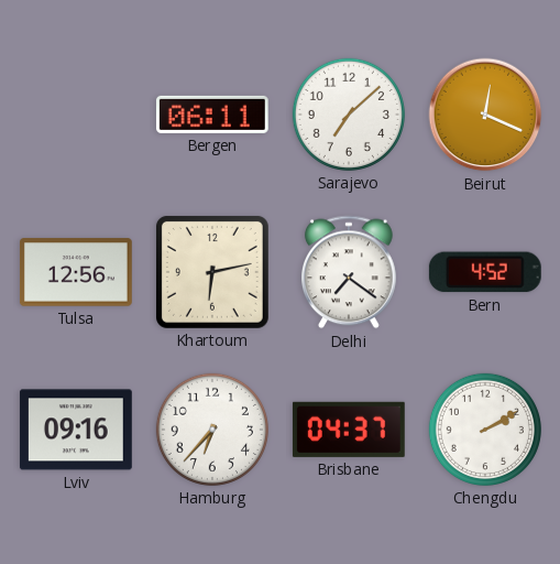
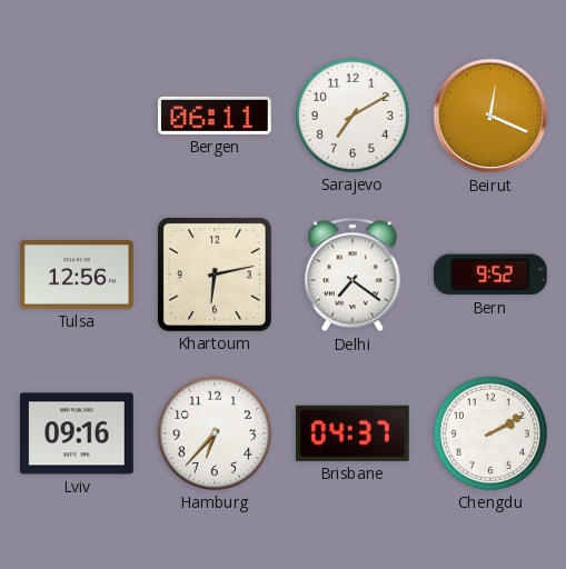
Sarajevo: 7:08 -> 7:10 (352, 116)
Bern: 4:52 -> 9:52 (490, 274)
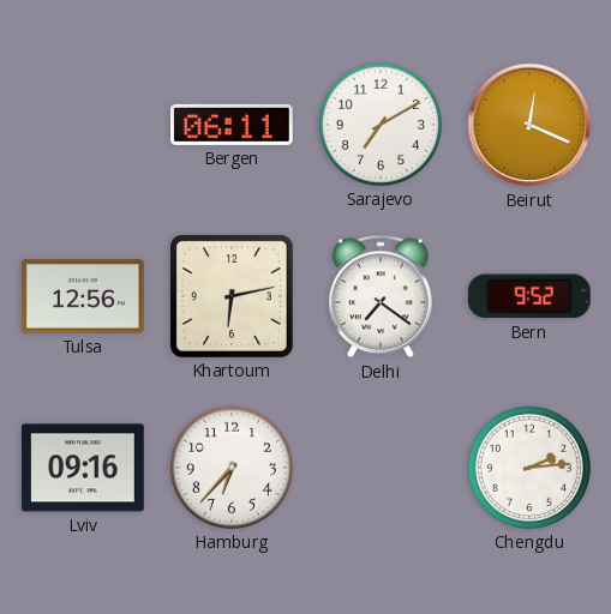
Brisbane: 04:37 -> none (352, 433)
Chengdu: 2:10 -> 2:14 (529, 468)
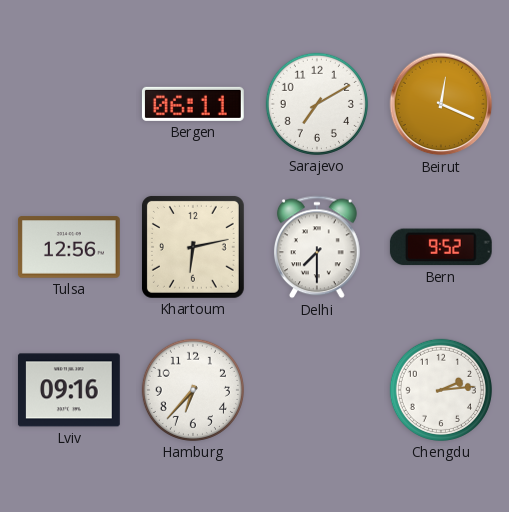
Delhi: 7:21 -> 7:30 (317, 247)
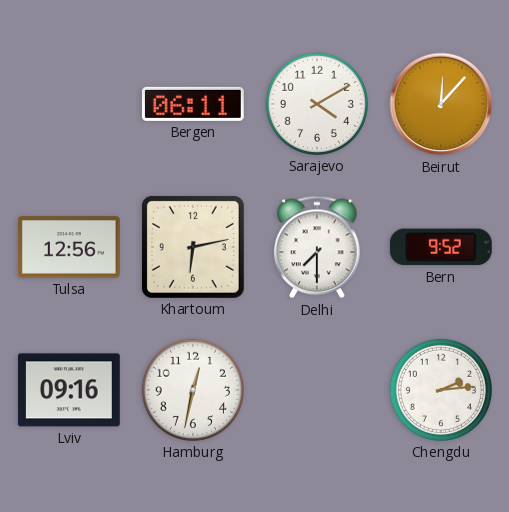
Sarajevo: 7:10 -> 4:10 (317, 104)
Beirut: 12:19 -> 12:07 (441, 104)
Hamburg: 6:37 -> 12:32 (193, 390)
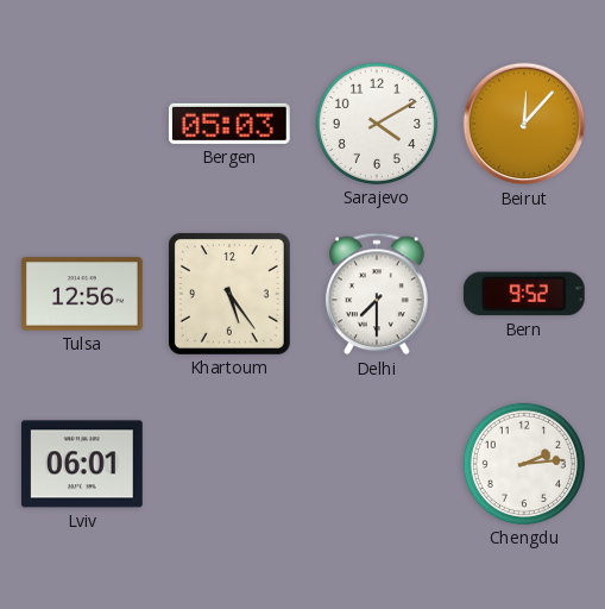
Bergen: 06:11 -> 05:03 (229, 124)
Khartoum: 6:13 -> 5:24 (229, 294)
Lviv: 09:16 -> 06:01 (82, 464)
Hamburg: 12:32 -> none (193, 390)
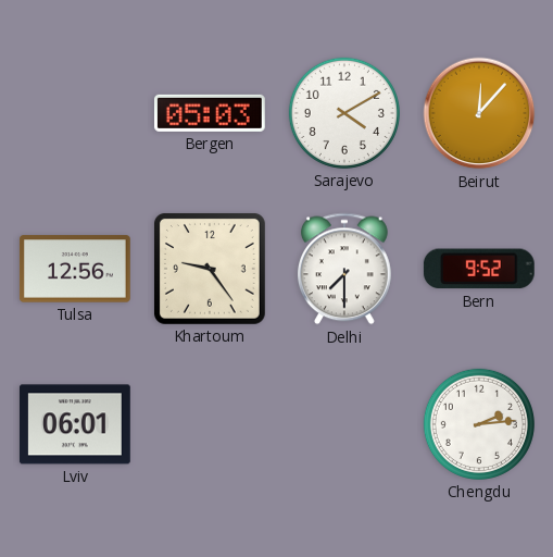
Khartoum: 5:24 -> 9:24 (210, 269)
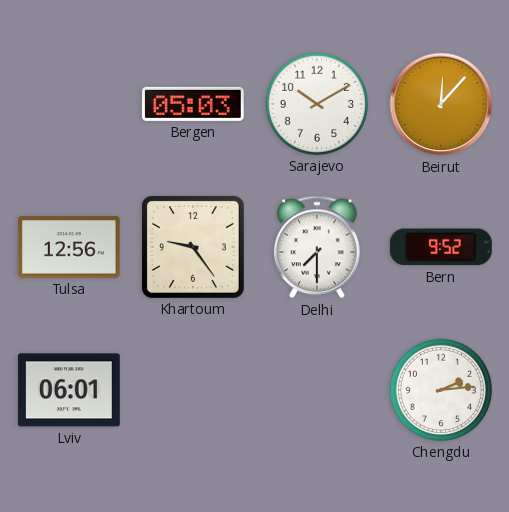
Sarajevo: 4:10 -> 10:10 (317, 104)
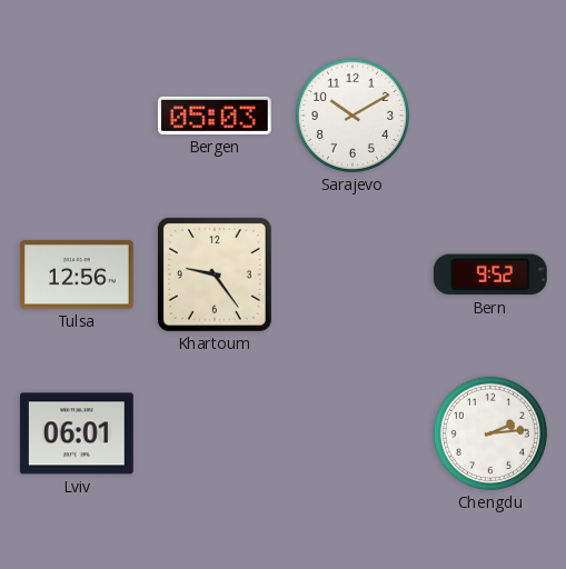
Beirut: 12:07 -> none (441, 104)
Delhi: 7:30 -> none (317, 247)
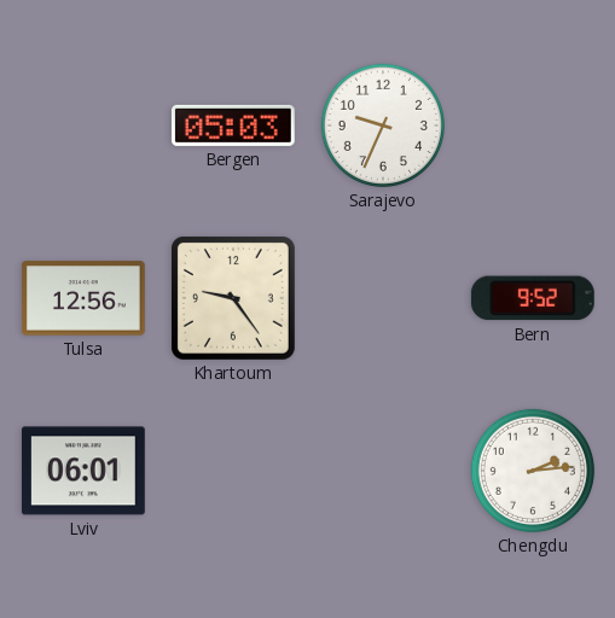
Sarajevo: 10:10 -> 9:34 (383, 126)
